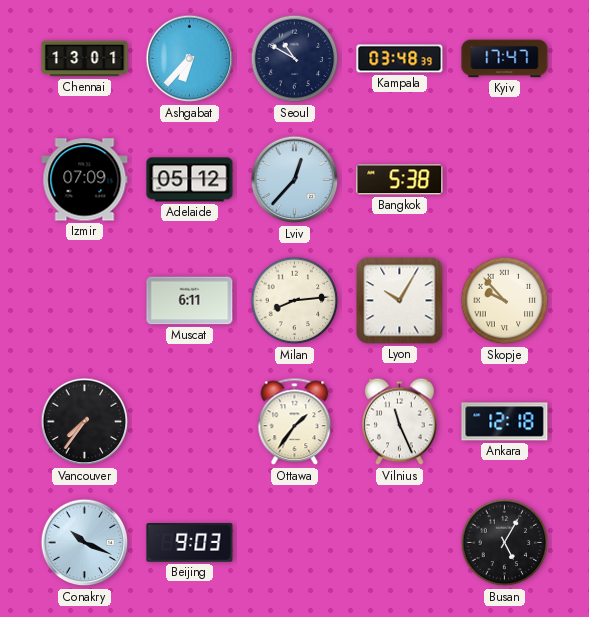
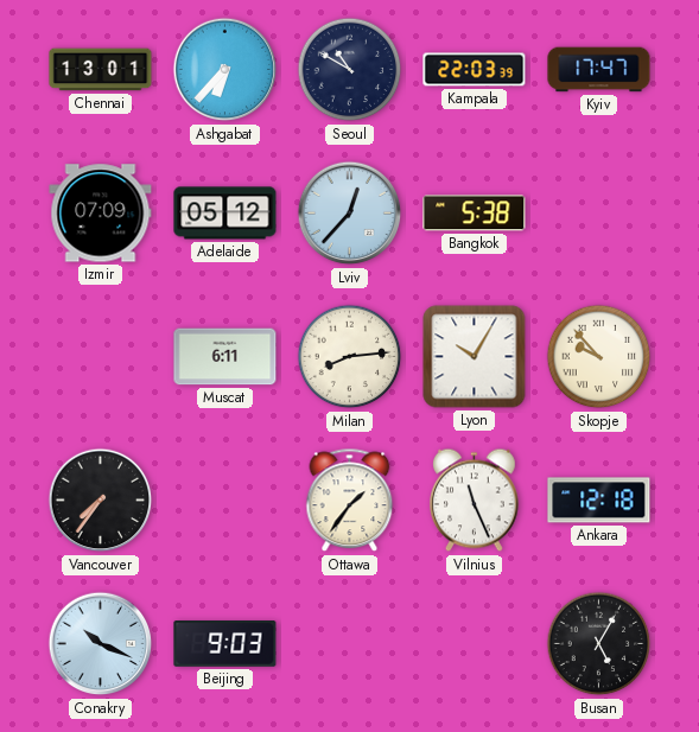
Kampala: 03:48 -> 22:03 (475, 70)
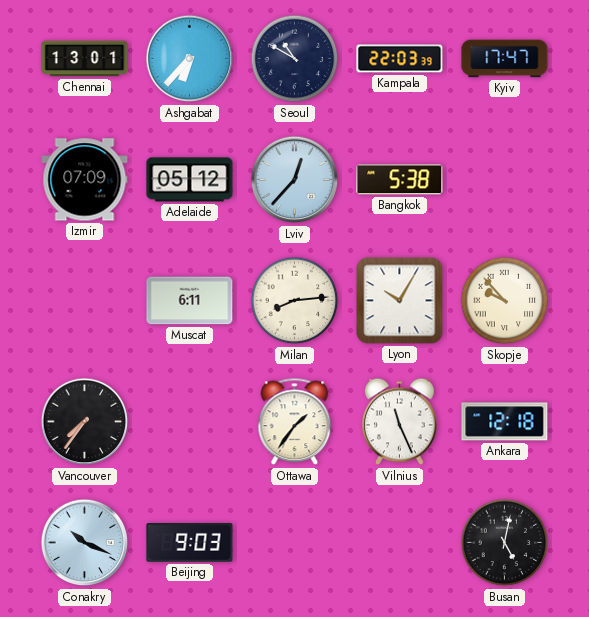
Busan: 5:05 -> 5:02 (505, 543)
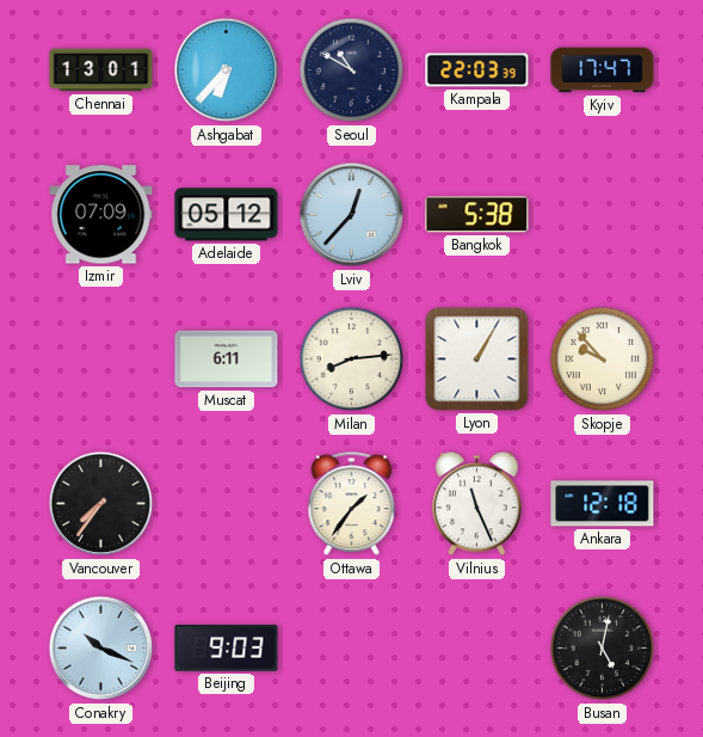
Lyon: 10:05 -> 1:05 (477, 360)
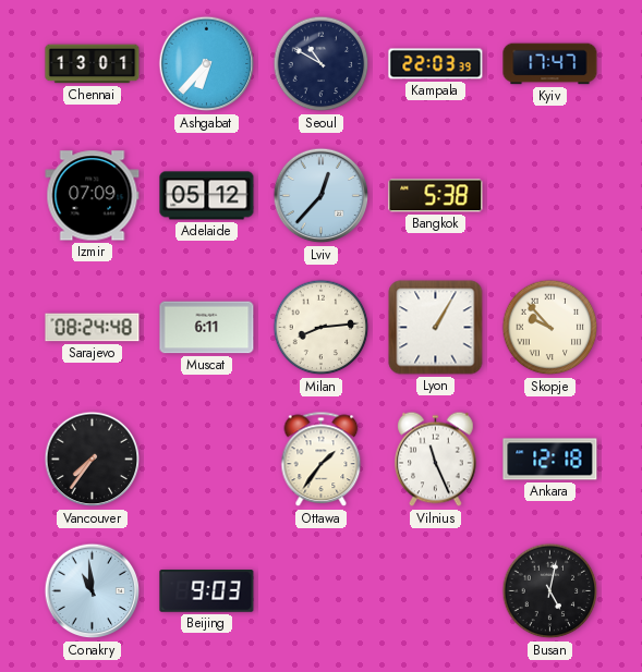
Sarajevo: none -> 08:24 (93, 328)
Conakry: 10:19 -> 10:59 (93, 591)
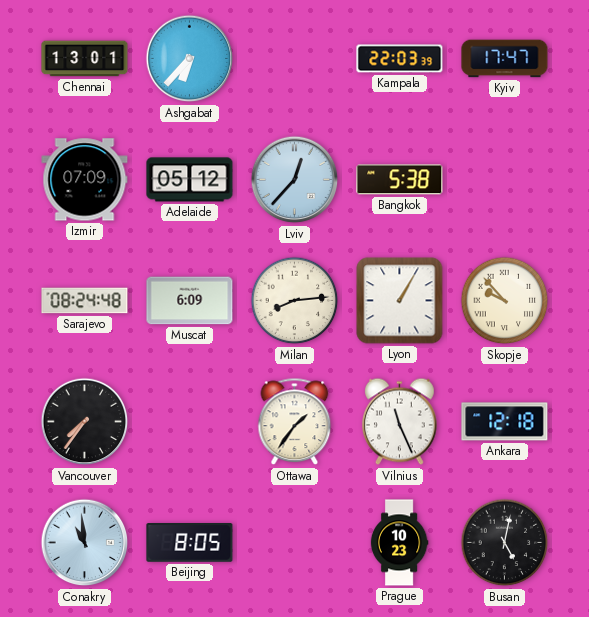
Seoul: 10:50 -> none (322, 64)
Muscat: 6:11 -> 6:09 (190, 301)
Beijing: 9:03 -> 8:05 (190, 543)
Prague: none -> 10:23 (399, 543)
